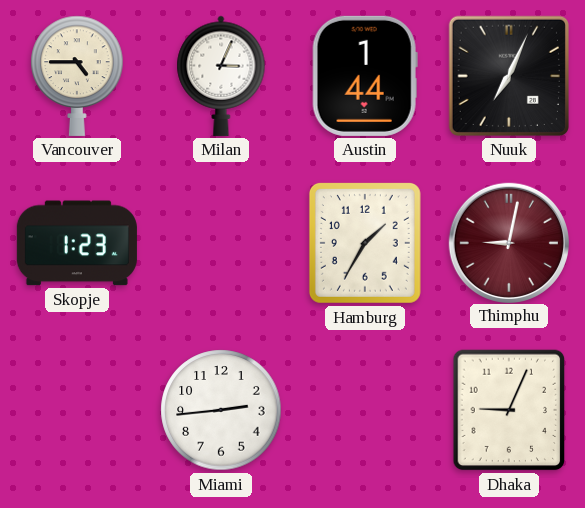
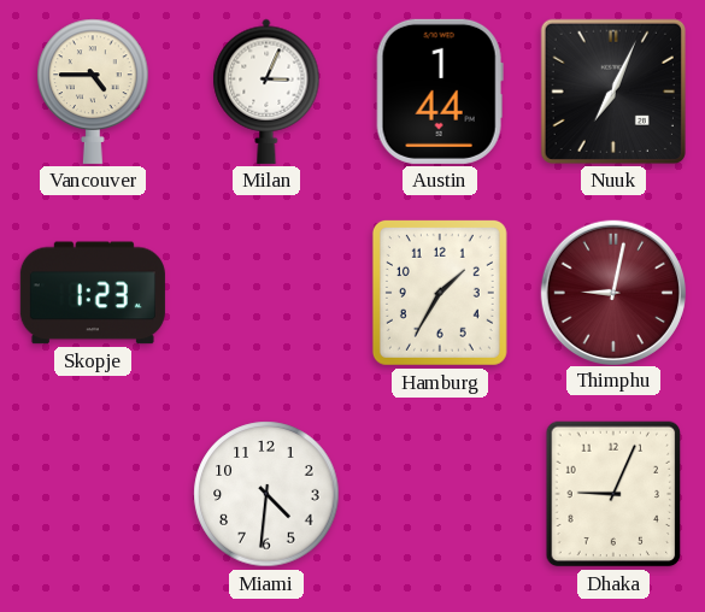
Miami: 2:44 -> 4:31 (266, 494)
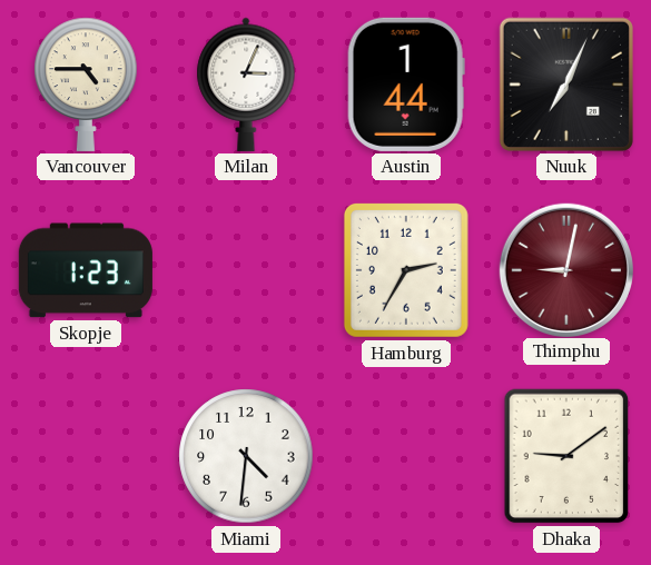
Hamburg: 1:35 -> 2:35 (406, 270)
Dhaka: 9:04 -> 9:09 (566, 456)
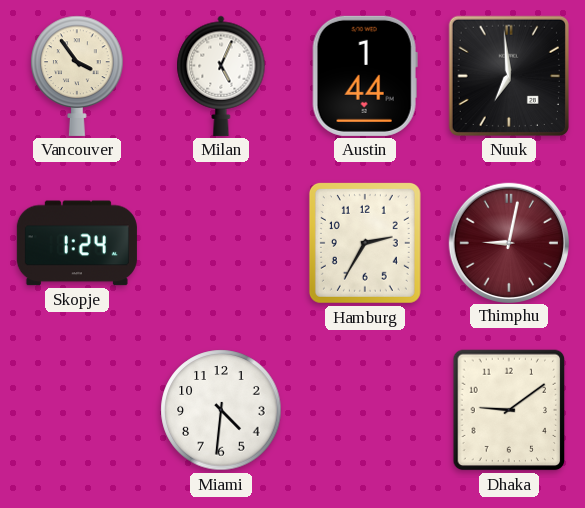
Vancouver: 4:45 -> 3:54 (77, 76)
Milan: 3:04 -> 5:04 (221, 76)
Nuuk: 7:04 -> 6:59 (509, 76)
Skopje: 1:23 -> 1:24 (77, 243)
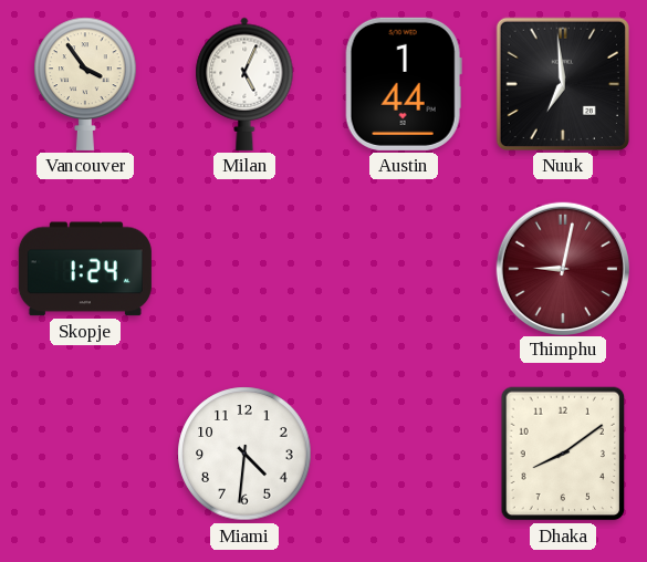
Hamburg: 2:35 -> none (365, 243)
Dhaka: 9:09 -> 8:09 (563, 454)
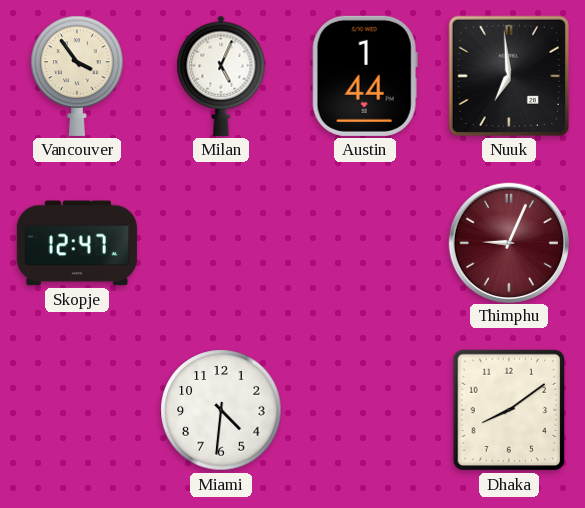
Skopje: 1:24 -> 12:47 (77, 243)
Thimphu: 9:02 -> 9:04 (508, 242)
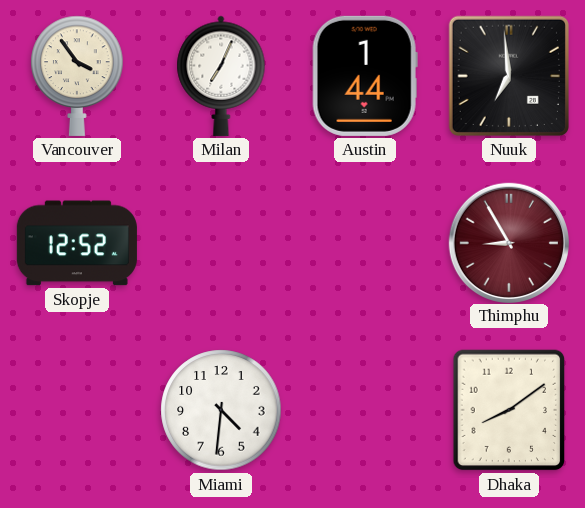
Milan: 5:04 -> 7:04 (221, 76)
Skopje: 12:47 -> 12:52 (77, 243)
Thimphu: 9:04 -> 8:55 (508, 242)
